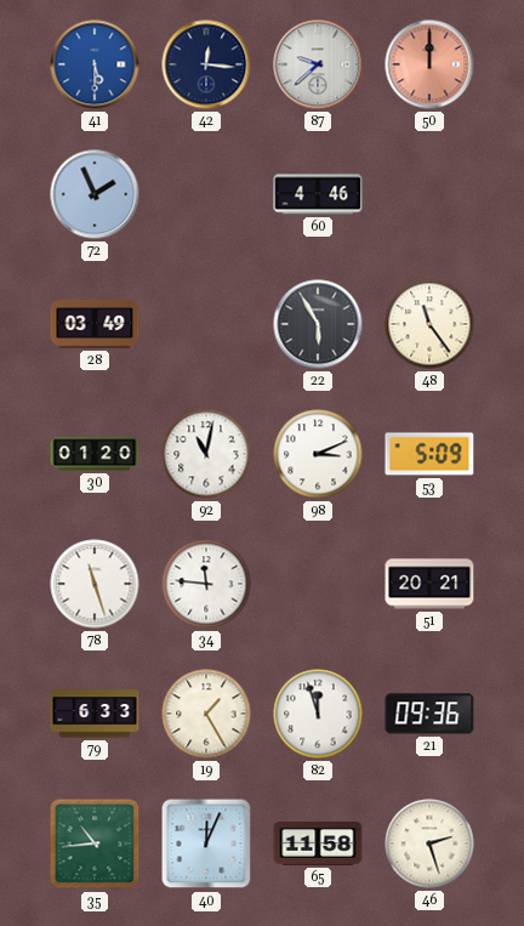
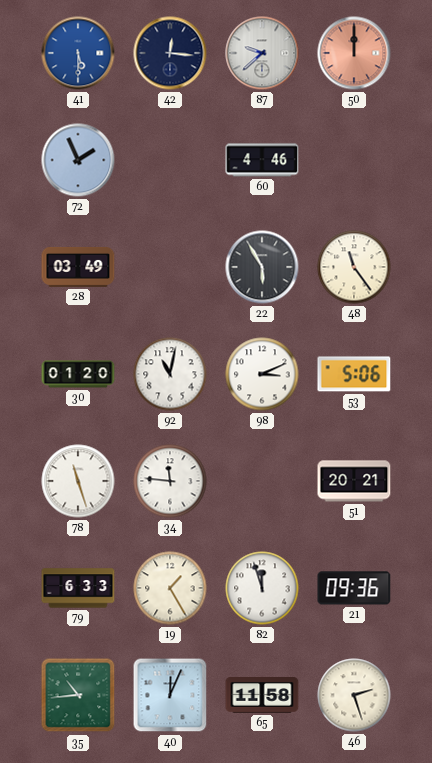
53: 5:09 -> 5:06 (354, 374)
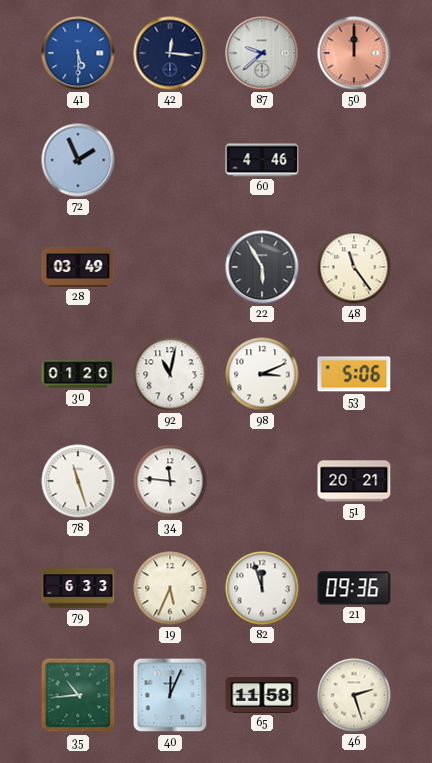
19: 1:25 -> 5:34 (170, 588)
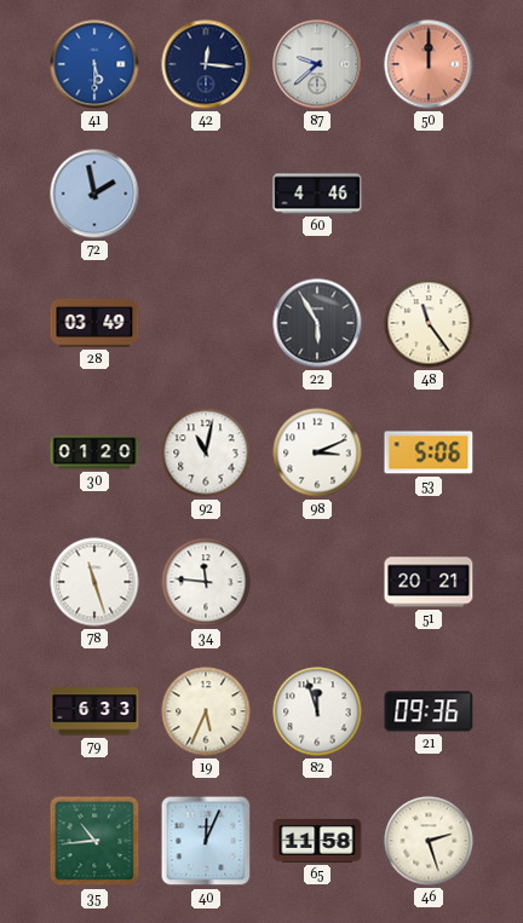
72: 1:56 -> 1:58 (94, 194)
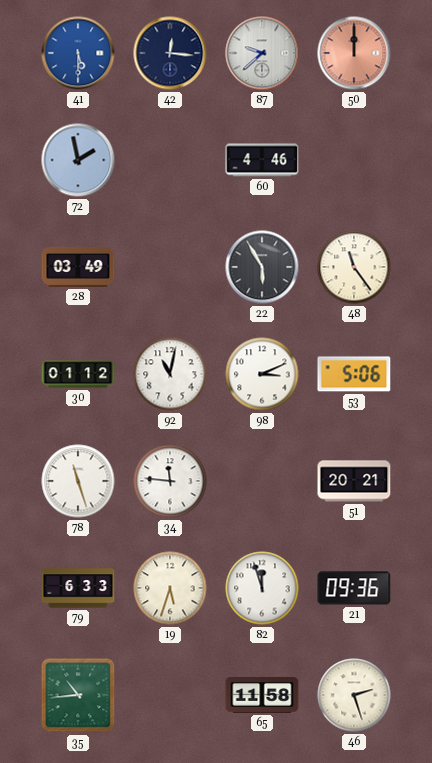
30: 01:20 -> 01:12 (78, 374)
19: 5:34 -> 5:33 (170, 588)
40: 12:04 -> none (206, 841)
